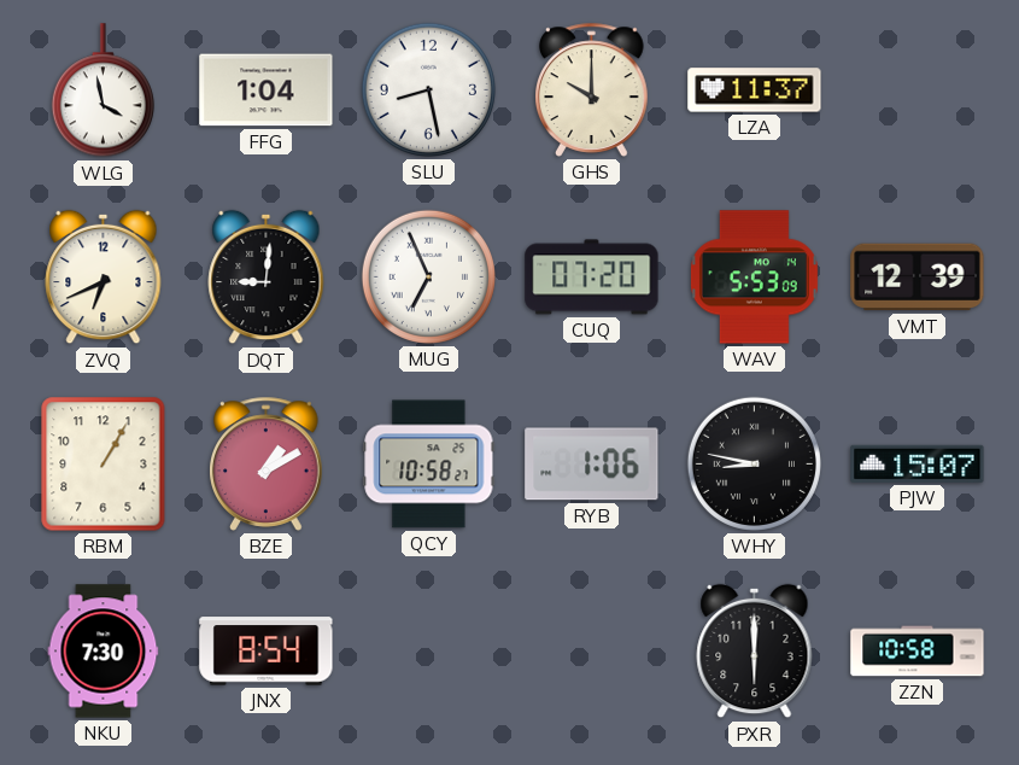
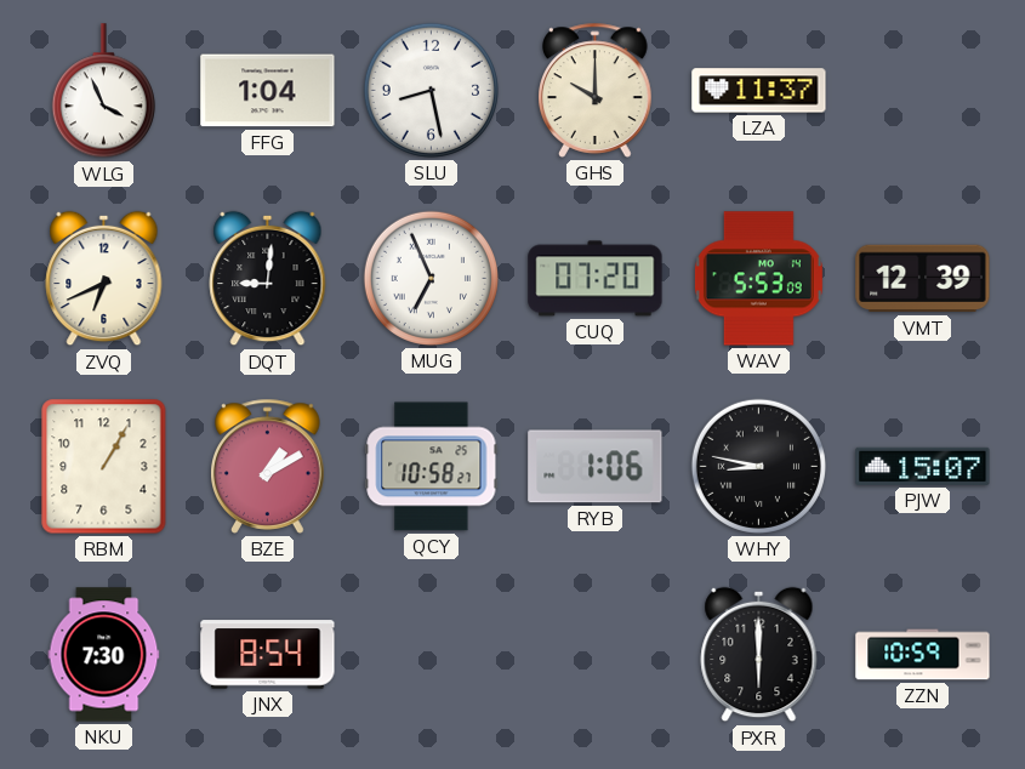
WLG: 3:58 -> 3:56 (103, 91)
ZZN: 10:58 -> 10:59 (923, 655)
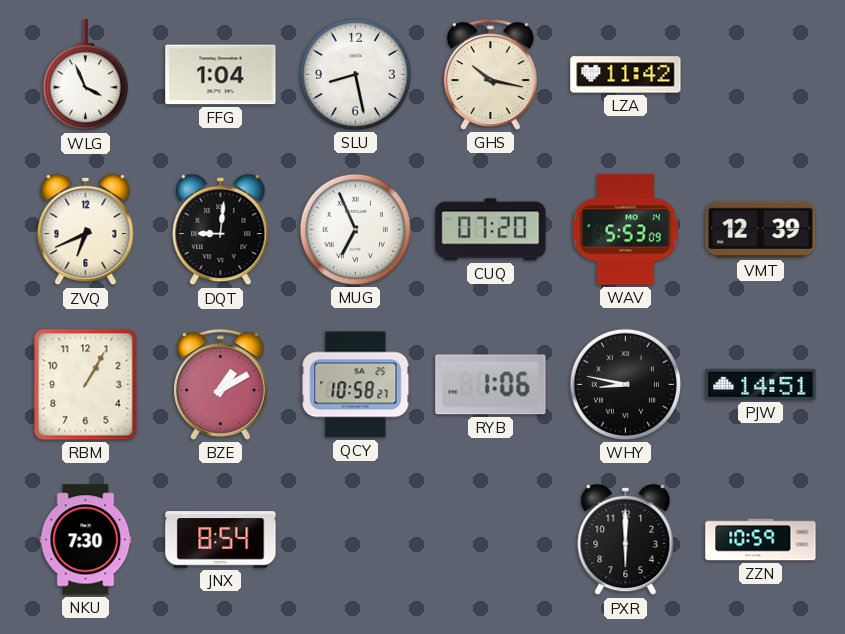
GHS: 10:00 -> 10:17 (491, 74)
LZA: 11:37 -> 11:42 (626, 75)
PJW: 15:07 -> 14:51 (761, 384)
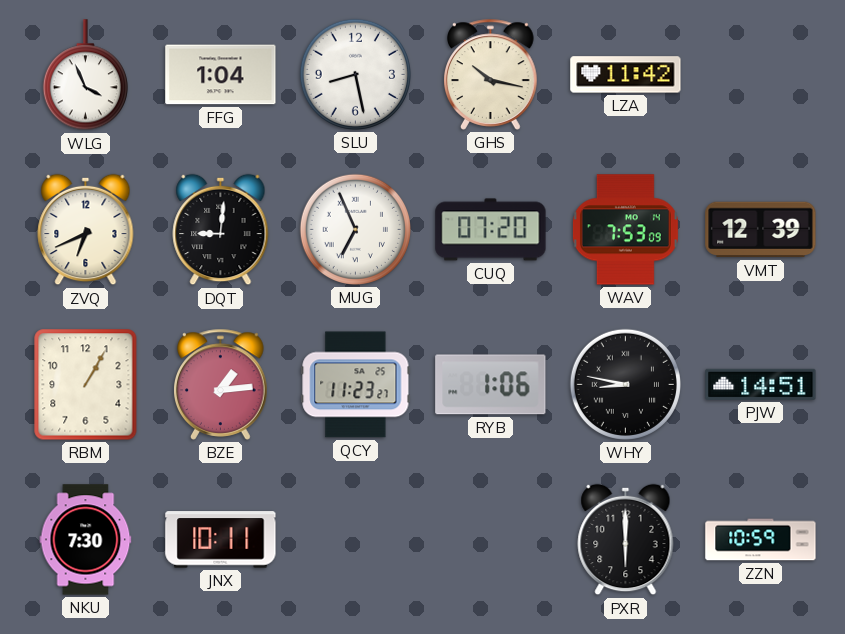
WAV: 5:53 -> 7:53 (625, 230)
BZE: 1:10 -> 1:14 (221, 384)
QCY: 10:58 -> 11:23 (356, 385)
JNX: 8:54 -> 10:11 (221, 540)
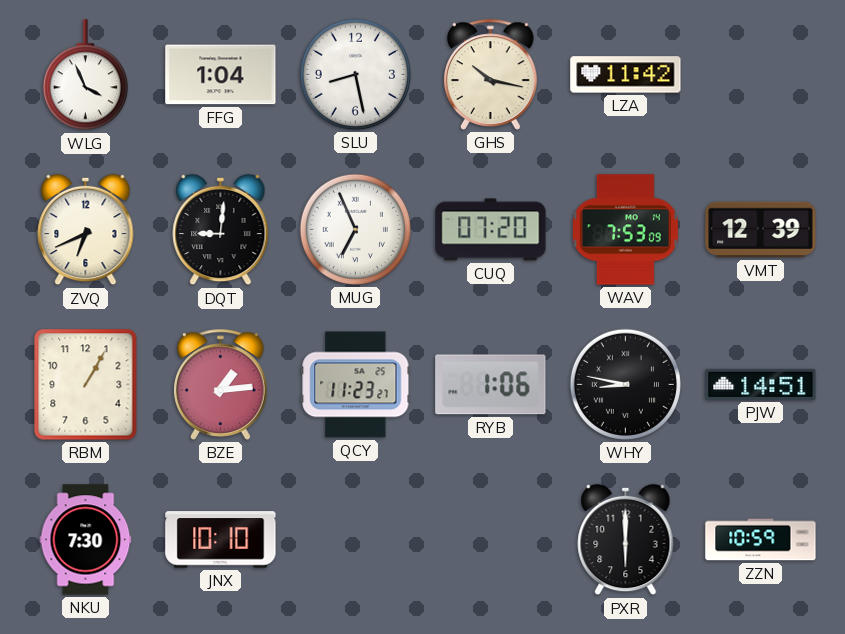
JNX: 10:11 -> 10:10 (221, 540)
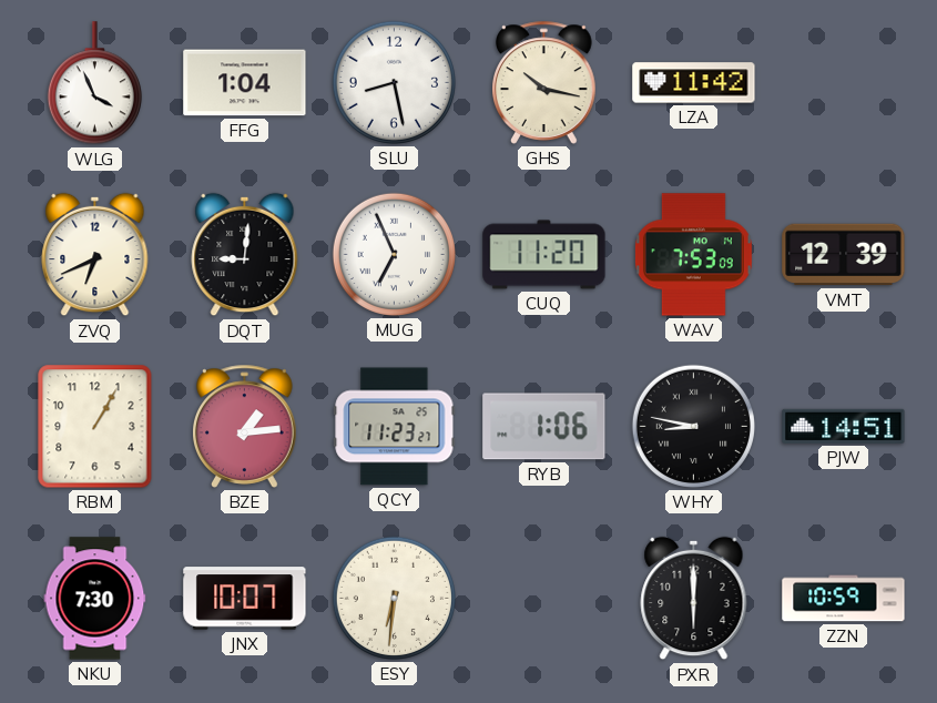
CUQ: 07:20 -> 11:20 (544, 255)
JNX: 10:10 -> 10:07 (245, 599)
ESY: none -> 6:31 (394, 598)
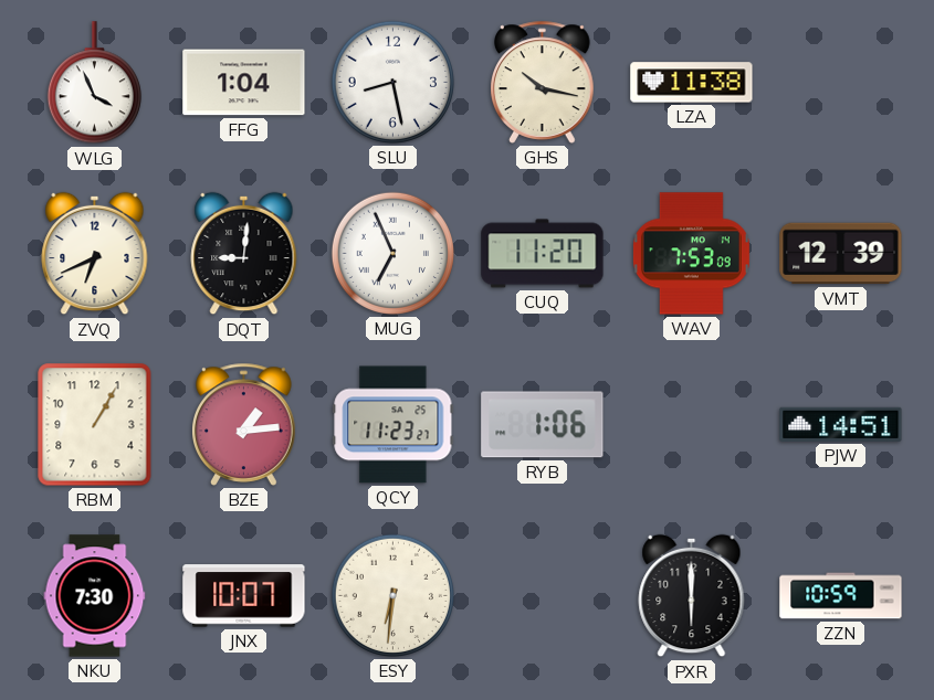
LZA: 11:42 -> 11:38 (692, 83)
WHY: 8:47 -> none (693, 426)
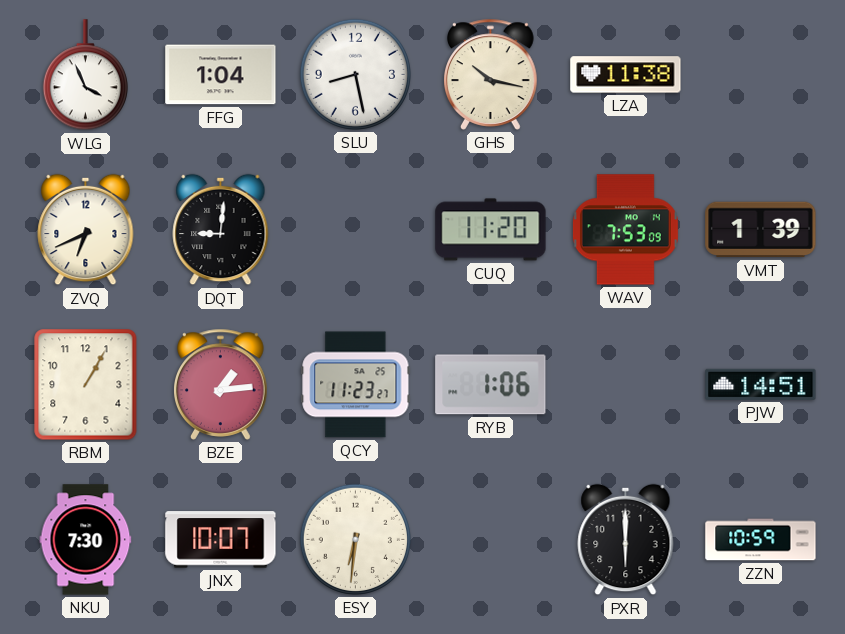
MUG: 6:56 -> none (392, 253)
VMT: 12:39 -> 1:39 (761, 230)
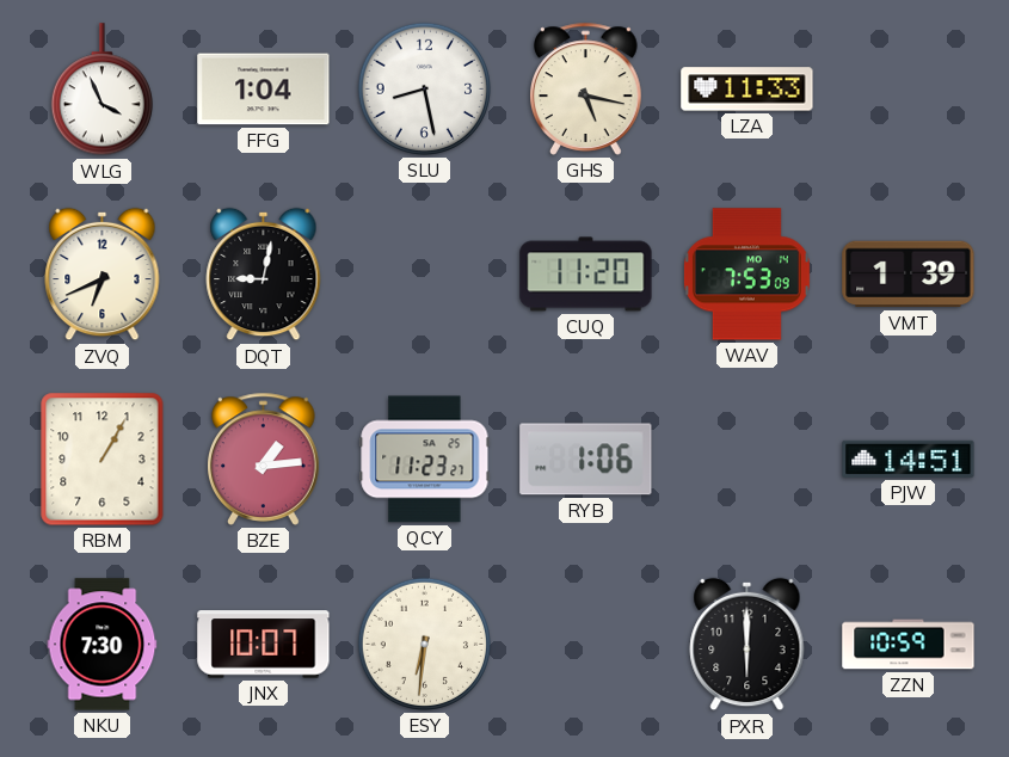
GHS: 10:17 -> 5:17 (586, 88)
LZA: 11:38 -> 11:33 (747, 90)
DQT: 9:01 -> 9:02 (264, 275)
